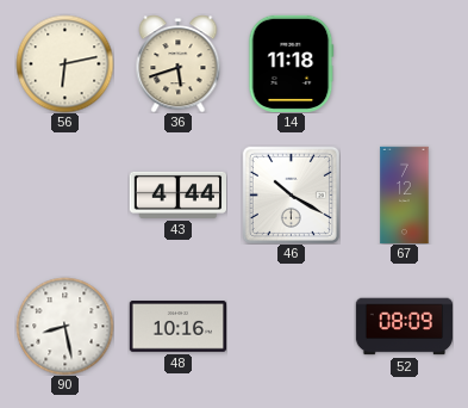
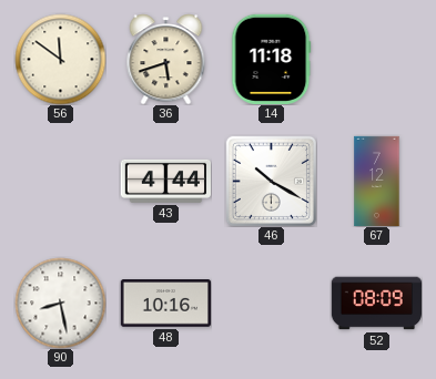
56: 6:13 -> 11:51 (60, 59)
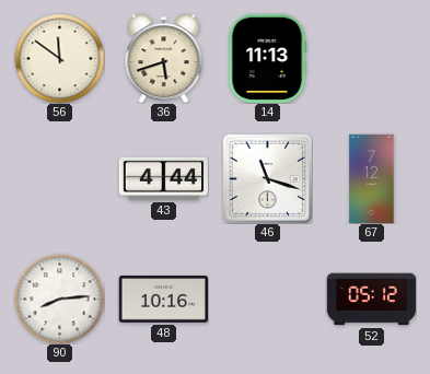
14: 11:18 -> 11:13 (268, 58)
46: 10:20 -> 11:18 (267, 178)
90: 8:28 -> 8:14 (59, 299)
52: 08:09 -> 05:12 (371, 300)
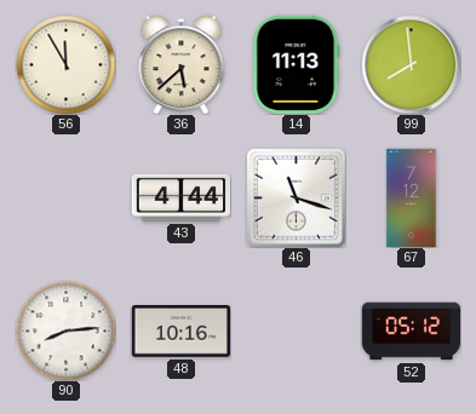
56: 11:51 -> 11:55 (65, 64)
36: 5:42 -> 5:38 (182, 64)
99: none -> 7:59 (411, 64)
